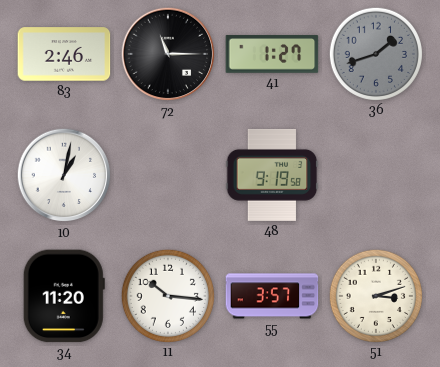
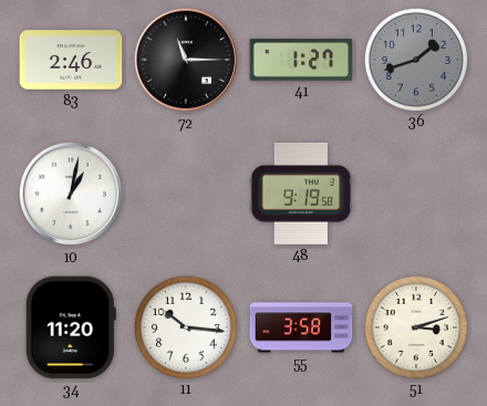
55: 3:57 -> 3:58 (301, 327)
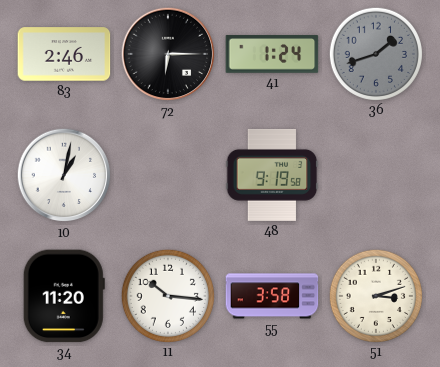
72: 11:15 -> 6:15 (168, 54)
41: 1:27 -> 1:24 (272, 54)
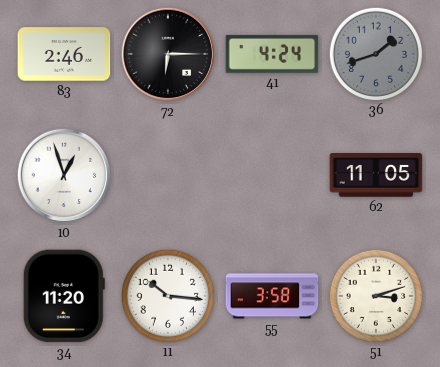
41: 1:24 -> 4:24 (272, 54)
10: 1:02 -> 12:57 (64, 175)
48: 9:19 -> none (272, 175)
62: none -> 11:05 (376, 175)
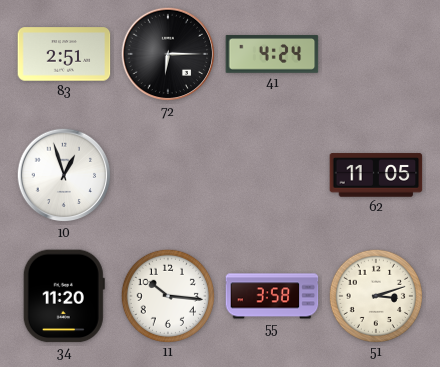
83: 2:46 -> 2:51 (64, 54)
36: 1:42 -> none (375, 53)
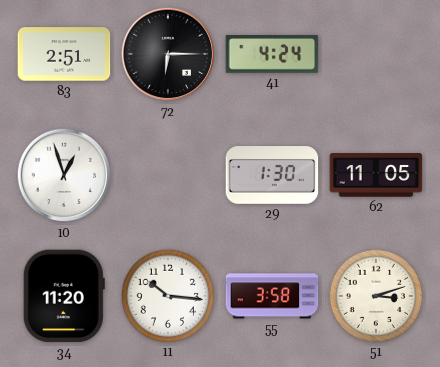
29: none -> 1:30 (272, 175)
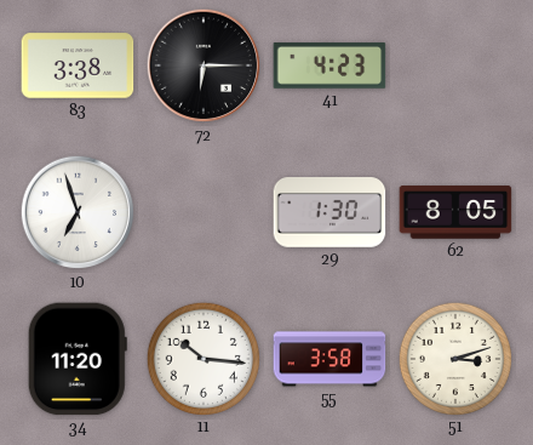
83: 2:51 -> 3:38 (78, 65)
41: 4:24 -> 4:23 (329, 65)
10: 12:57 -> 6:57 (78, 212)
62: 11:05 -> 8:05 (455, 212)
